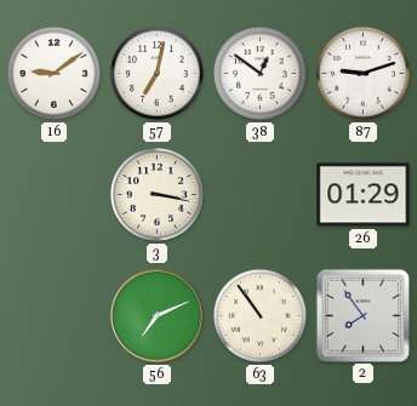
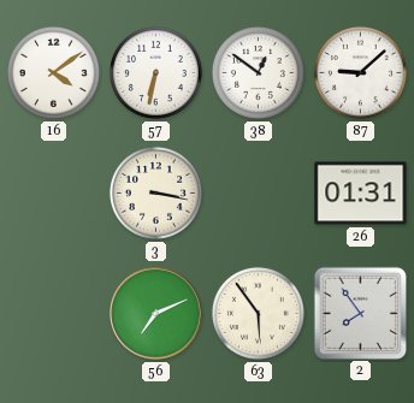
16: 9:09 -> 4:09 (53, 72)
57: 7:02 -> 6:32 (155, 72)
87: 9:12 -> 9:08 (360, 72)
26: 01:29 -> 01:31 (361, 194)
63: 10:54 -> 5:54 (258, 313)
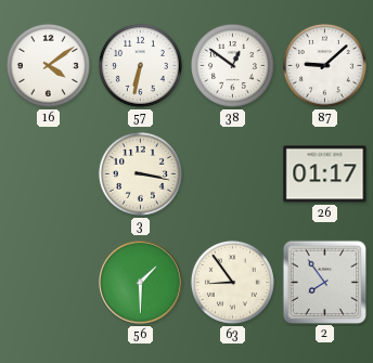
26: 01:31 -> 01:17 (325, 174)
56: 7:11 -> 1:30 (141, 283)
63: 5:54 -> 8:54 (232, 282)
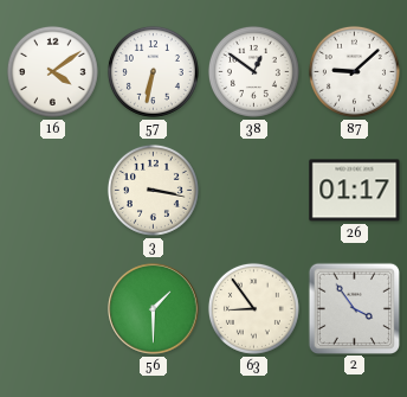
2: 7:54 -> 3:54 (354, 308)
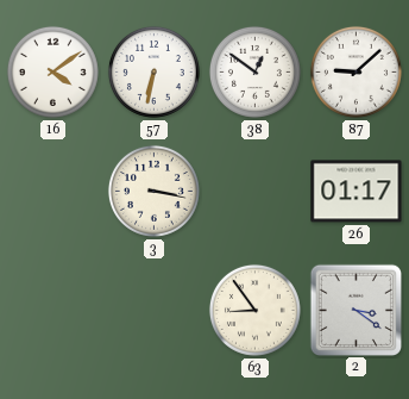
56: 1:30 -> none (154, 309)
2: 3:54 -> 3:21 (355, 310)
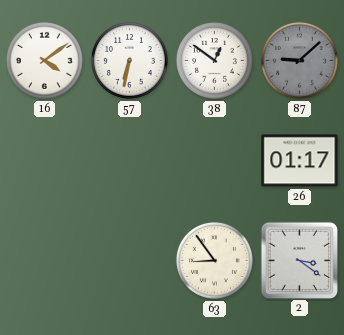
87 dial: white -> grey (299, 60)
3: 3:17 -> none (153, 191)
